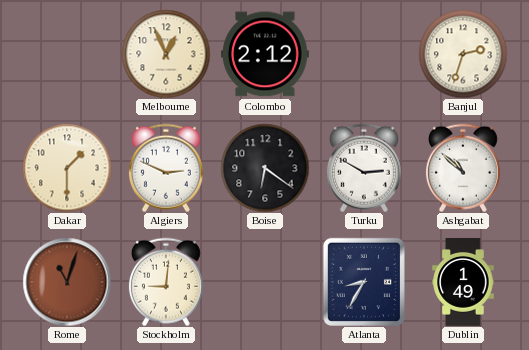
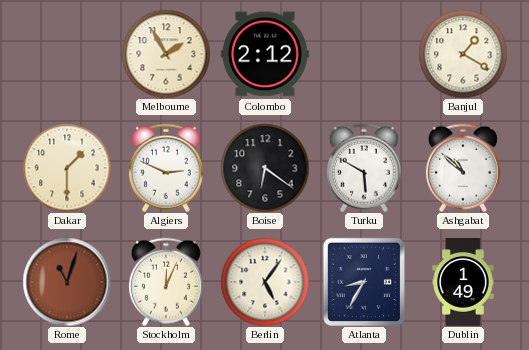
Melbourne: 12:56 -> 1:55 (166, 54)
Banjul: 2:33 -> 1:20 (463, 54)
Turku: 2:50 -> 5:50 (364, 168)
Stockholm: 9:01 -> 12:04 (166, 282)
Berlin: none -> 5:06 (265, 282)
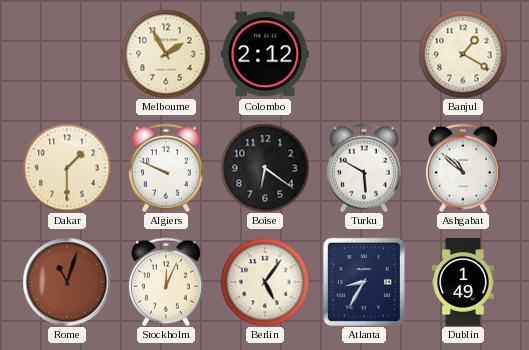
Algiers: 2:49 -> 9:49 (166, 168)
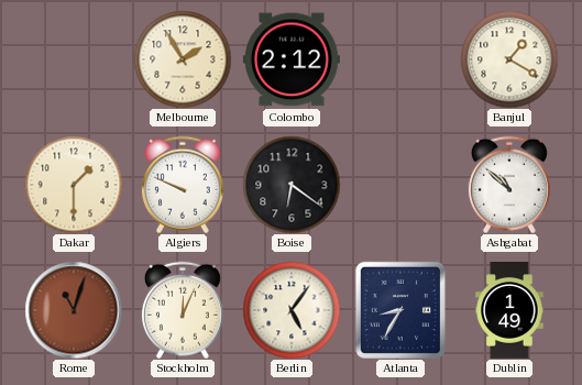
Turku: 5:50 -> none (364, 168)
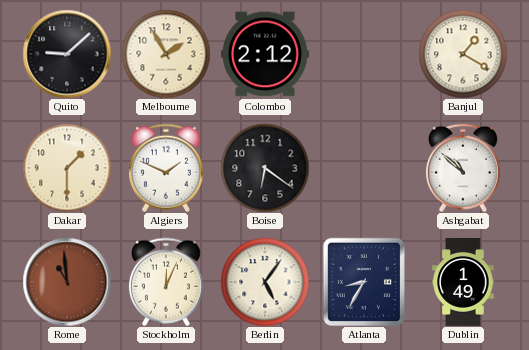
Quito: none -> 9:08 (67, 54)
Algiers: 9:49 -> 1:49 (166, 168)
Rome: 11:03 -> 10:59 (67, 282)
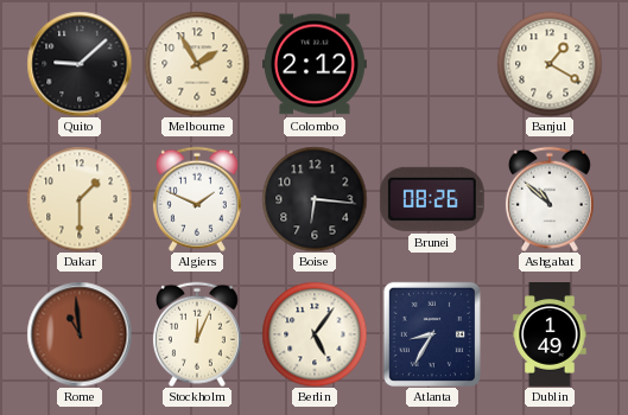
Boise: 6:21 -> 6:16 (315, 199)
Brunei: none -> 08:26 (432, 199)
